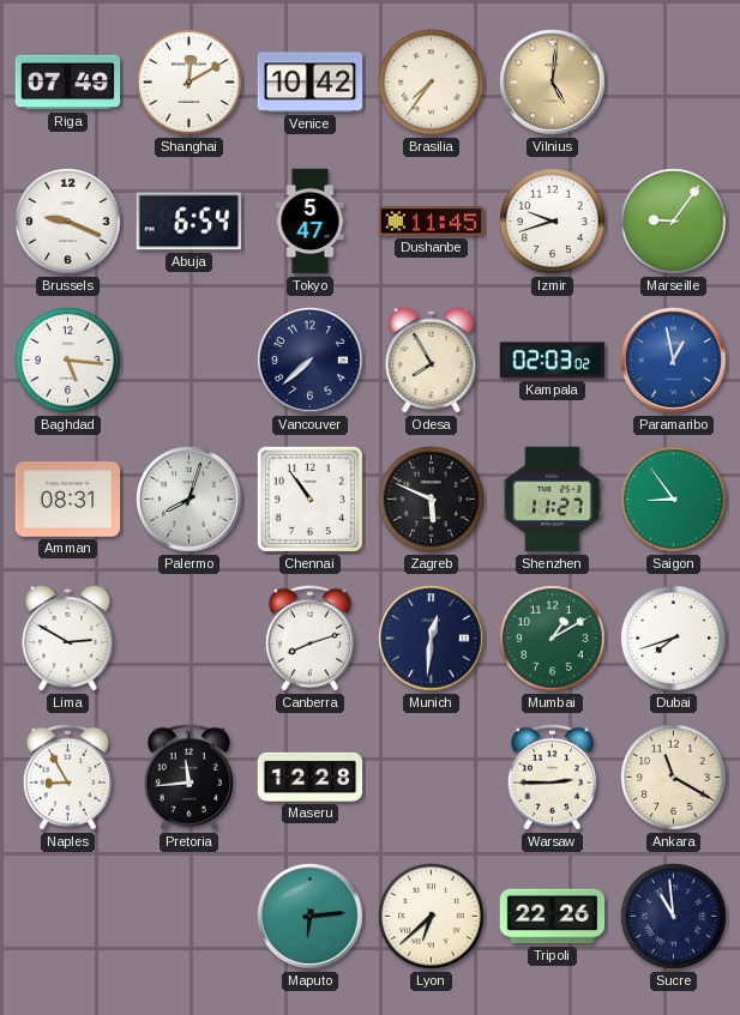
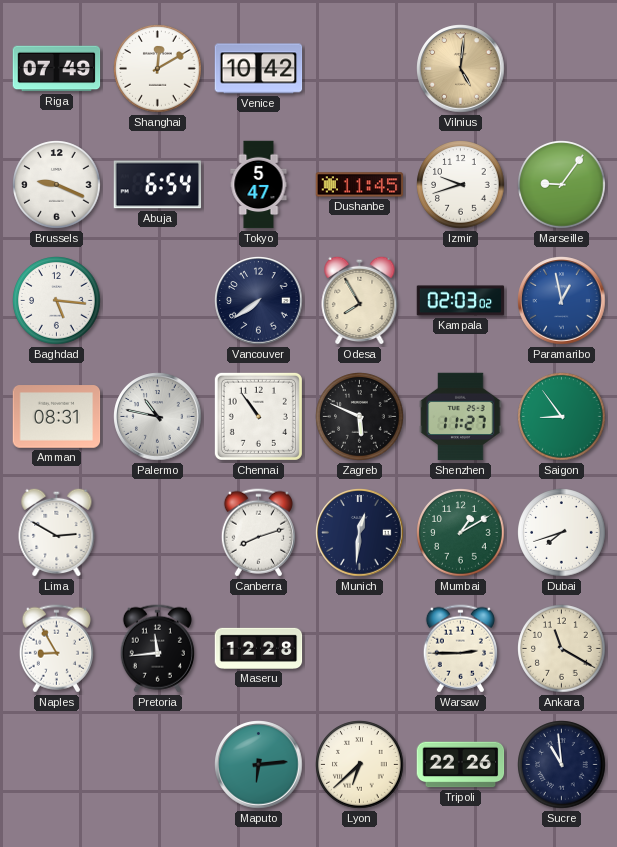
Brasilia: 7:36 -> none (432, 83)
Vancouver: 7:38 -> 7:39 (259, 301)
Palermo: 8:03 -> 10:47 (158, 417)
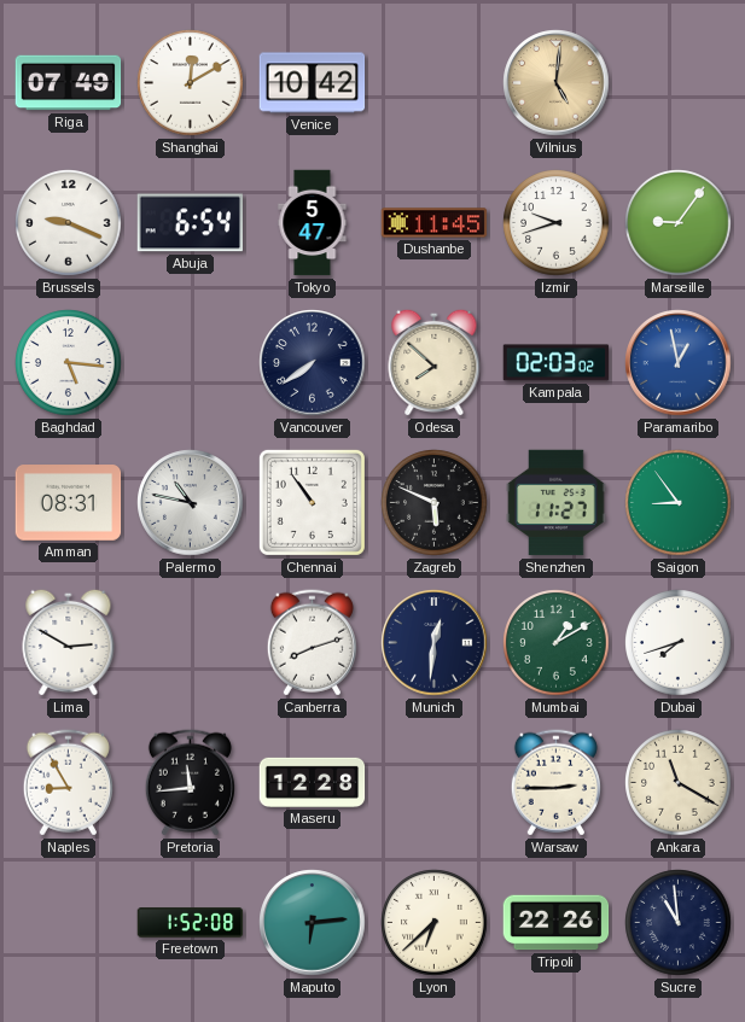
Odesa: 7:55 -> 7:52 (435, 362)
Freetown: none -> 1:52 (191, 923)
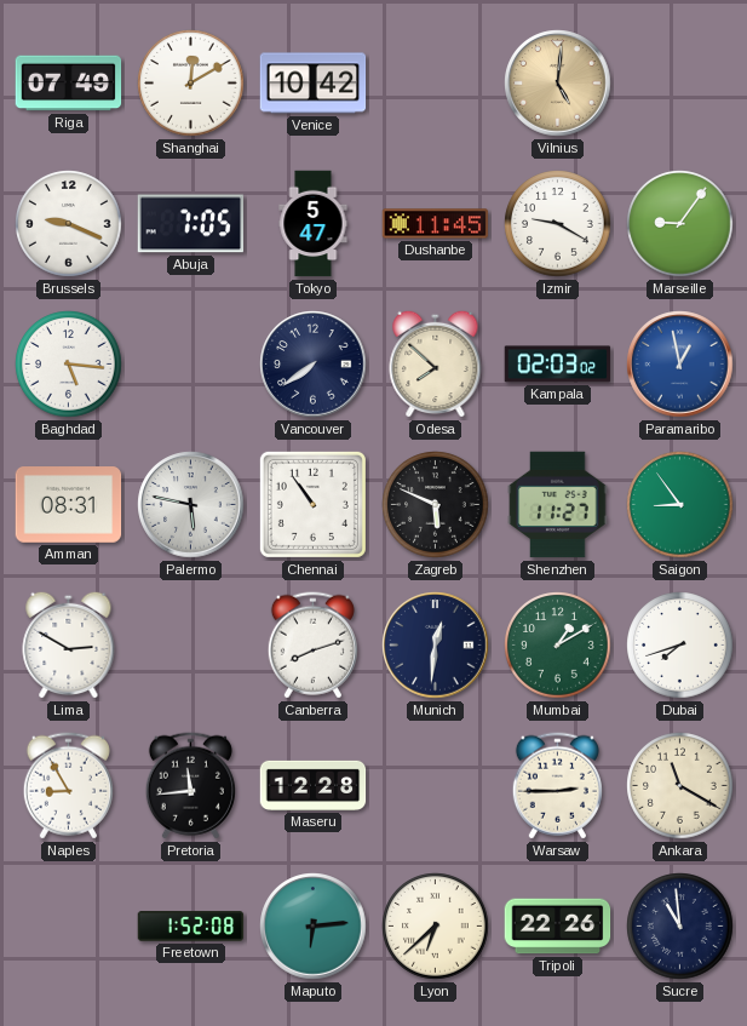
Abuja: 6:54 -> 7:05 (191, 224)
Izmir: 9:42 -> 9:20 (558, 224)
Palermo: 10:47 -> 5:47 (191, 505)
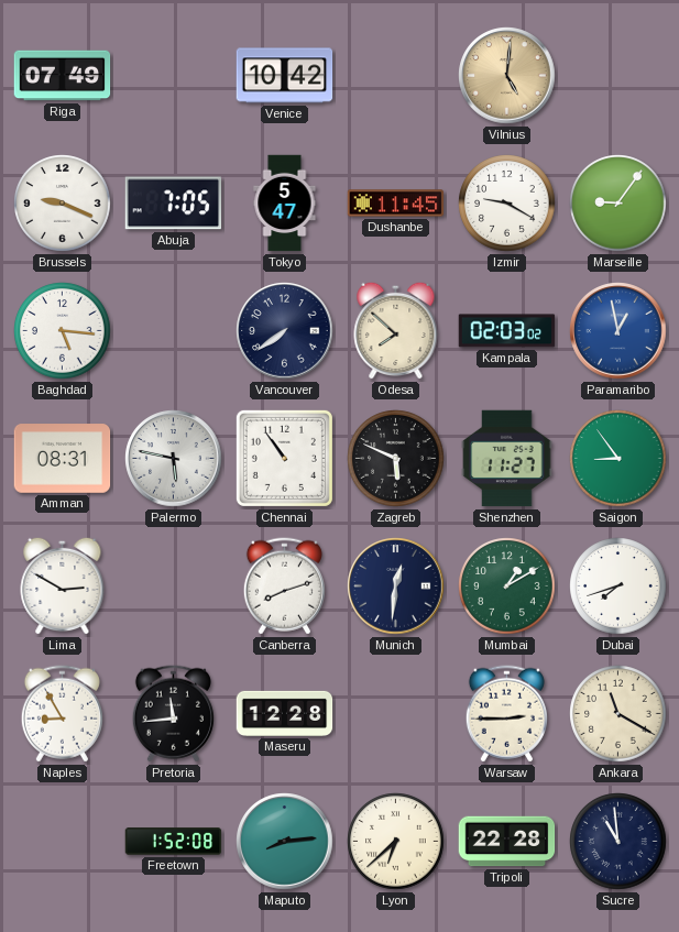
Shanghai: 12:10 -> none (191, 84)
Maputo: 6:14 -> 8:14 (285, 842)
Tripoli: 22:26 -> 22:28 (507, 842)
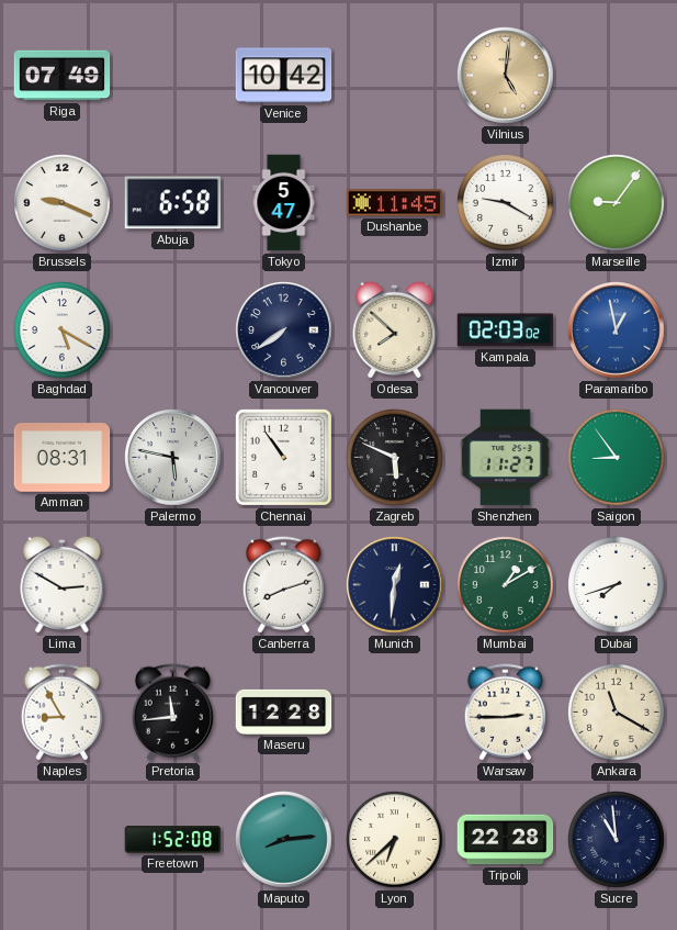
Abuja: 7:05 -> 6:58 (173, 203)
Baghdad: 5:16 -> 5:20 (63, 330)
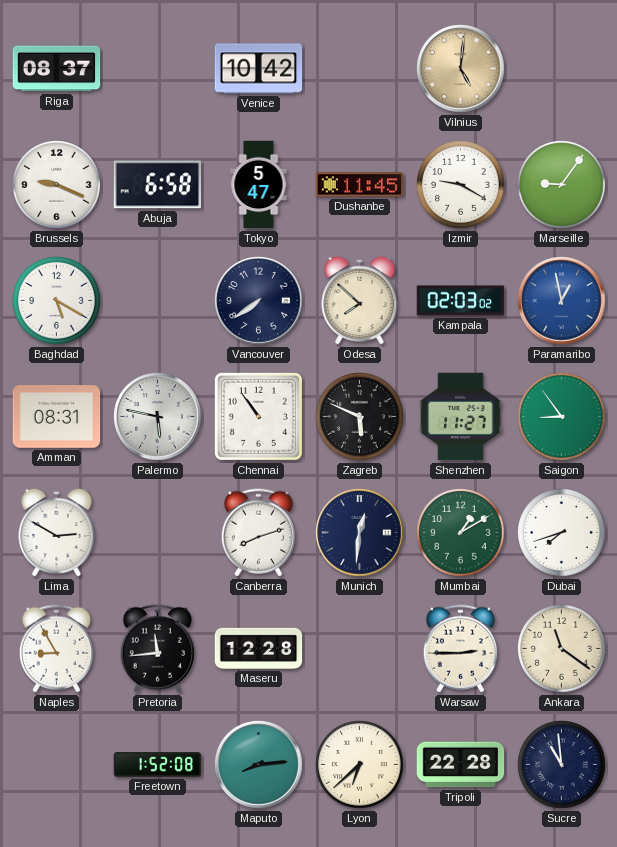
Riga: 07:49 -> 08:37 (57, 69)
Ankara: 11:20 -> 11:21 (562, 649)
